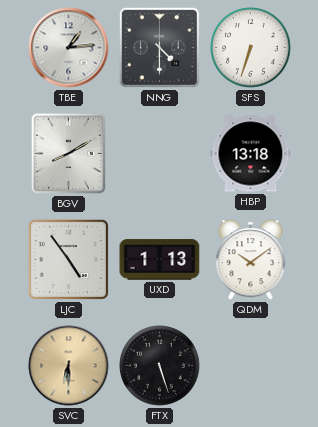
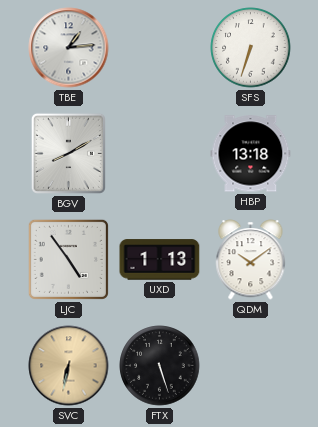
NNG: 4:30 -> none (159, 47)
SVC: 6:30 -> 6:32 (69, 366)
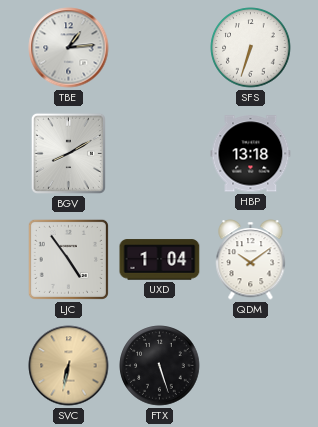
UXD: 1:13 -> 1:04 (160, 260)
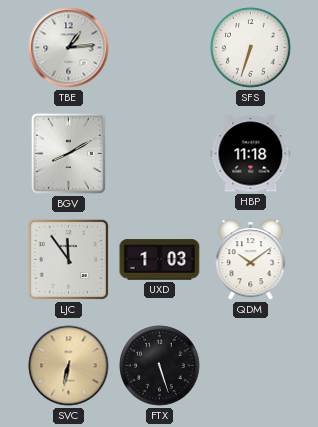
HBP: 13:18 -> 11:18 (251, 154)
LJC: 4:54 -> 11:54 (68, 259)
UXD: 1:04 -> 1:03 (160, 260)
